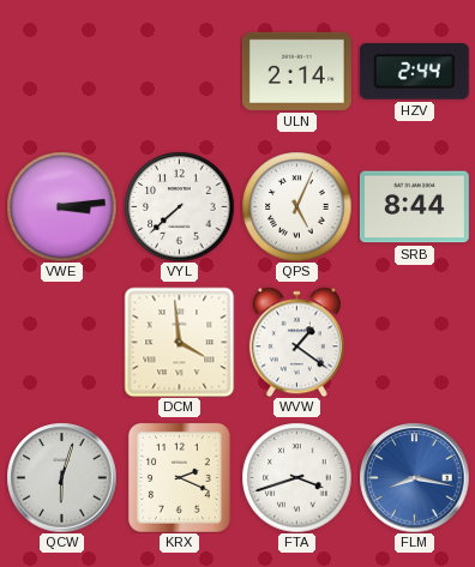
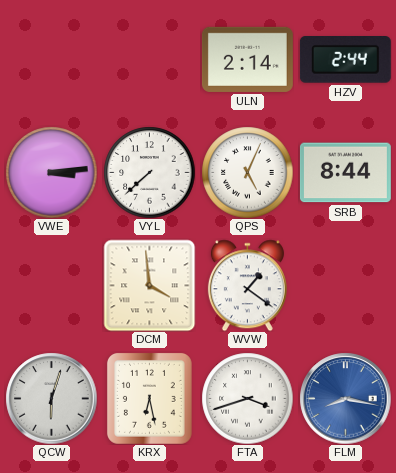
KRX: 2:19 -> 6:28 (149, 398)
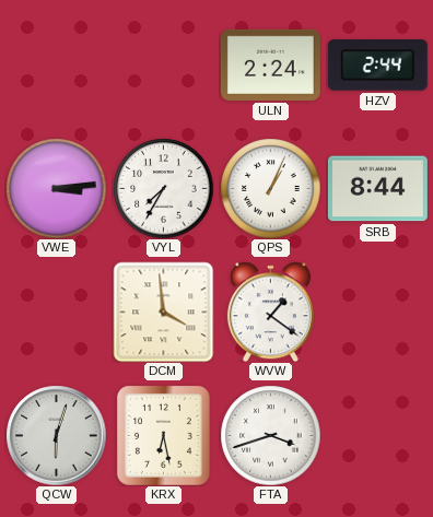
ULN: 2:14 -> 2:24 (270, 64)
VYL: 7:38 -> 7:35 (163, 188)
QPS: 5:04 -> 1:04 (270, 188)
FLM: 8:17 -> none (345, 398)
